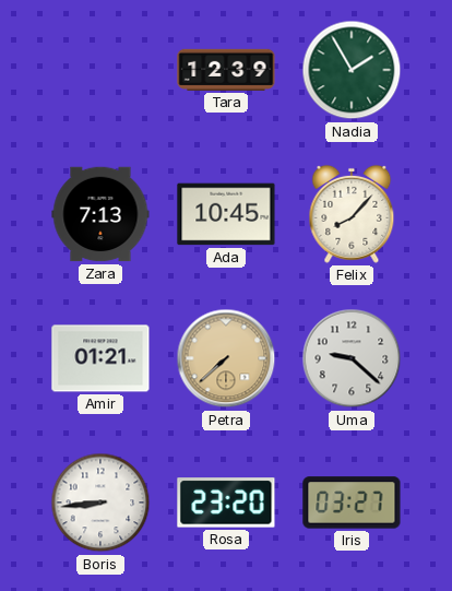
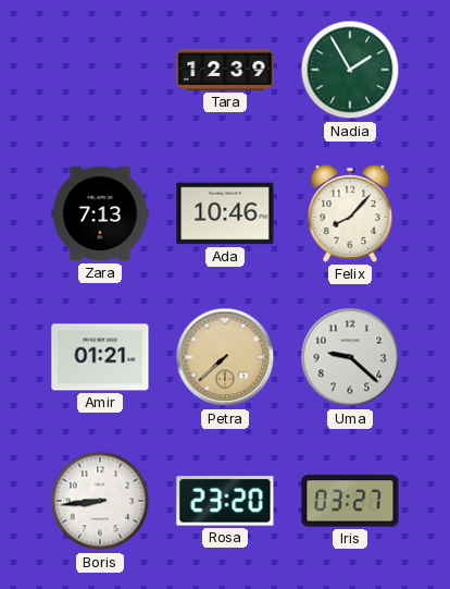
Ada: 10:45 -> 10:46 (225, 213)
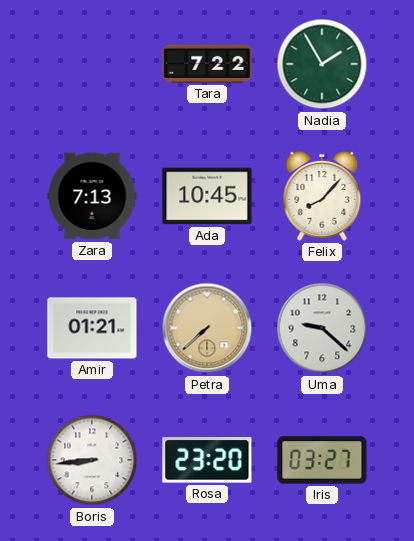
Tara: 12:39 -> 7:22 (207, 64)
Ada: 10:46 -> 10:45 (207, 196)
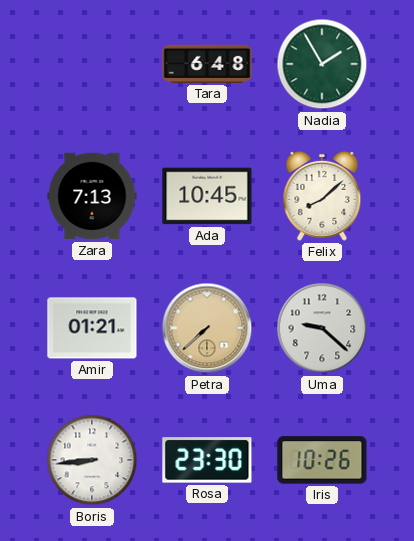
Tara: 7:22 -> 6:48 (207, 64)
Felix: 8:07 -> 8:08 (322, 196)
Rosa: 23:20 -> 23:30 (207, 460)
Iris: 03:27 -> 10:26 (322, 460)
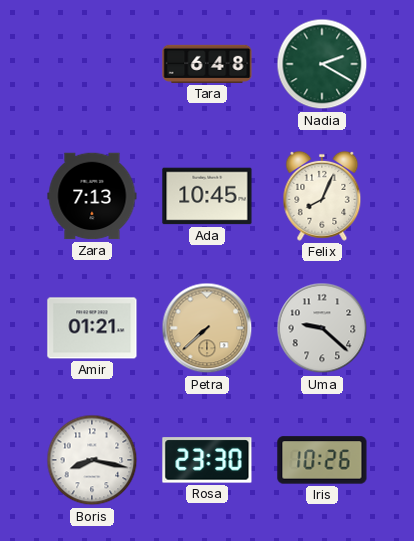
Nadia: 1:55 -> 2:20 (322, 64)
Felix: 8:08 -> 8:04 (322, 196)
Boris: 8:44 -> 8:17 (92, 460)
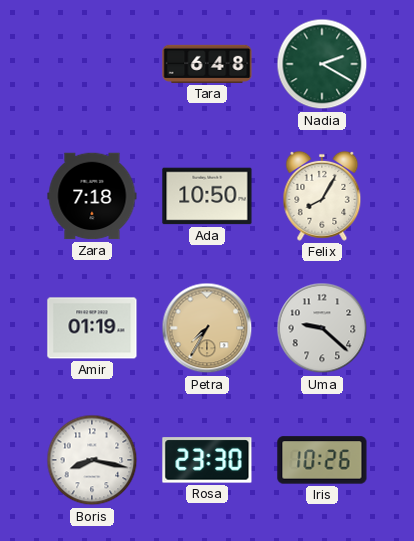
Zara: 7:13 -> 7:18 (92, 196)
Ada: 10:45 -> 10:50 (207, 196)
Felix: 8:04 -> 8:05 (322, 196)
Amir: 01:21 -> 01:19 (92, 328)
Petra: 7:38 -> 7:35 (207, 328)
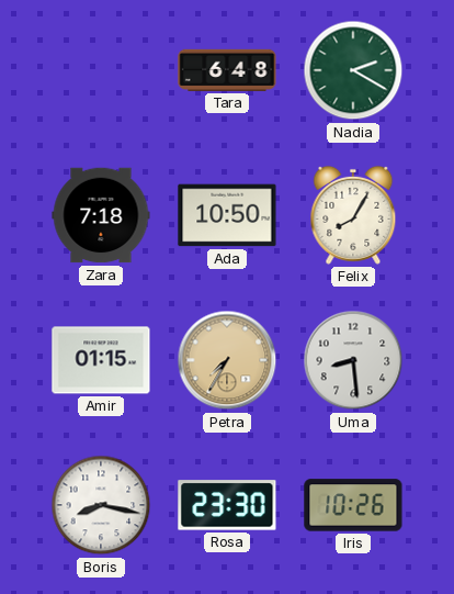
Amir: 01:19 -> 01:15 (101, 360)
Uma: 9:22 -> 8:29 (353, 360)
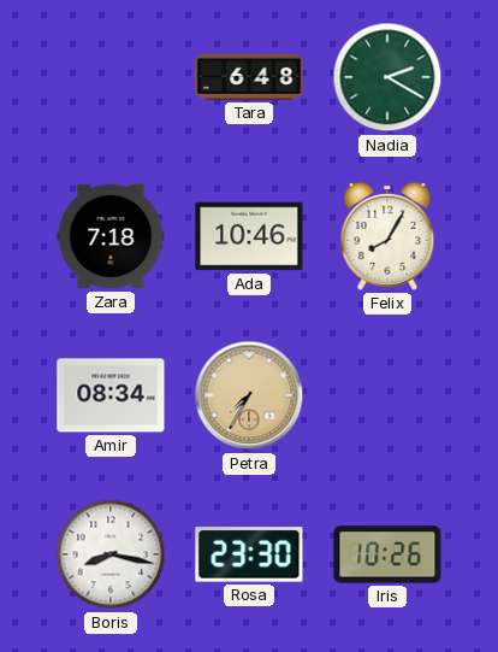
Ada: 10:50 -> 10:46 (249, 236)
Amir: 01:15 -> 08:34 (111, 395)
Uma: 8:29 -> none (353, 360)
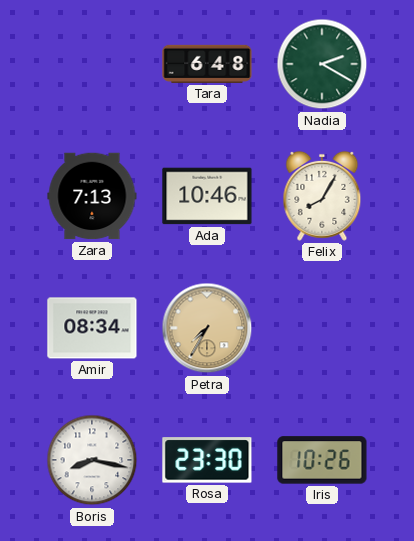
Zara: 7:18 -> 7:13 (92, 196)
